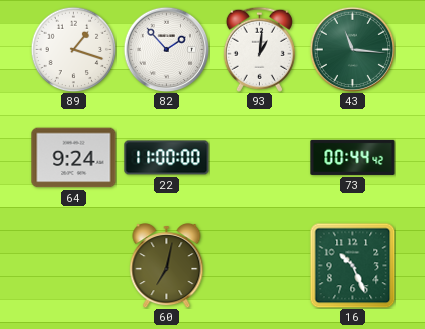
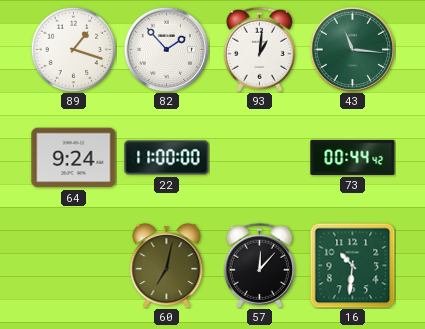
57: none -> 12:07 (259, 265)
16: 10:26 -> 10:31 (352, 265)
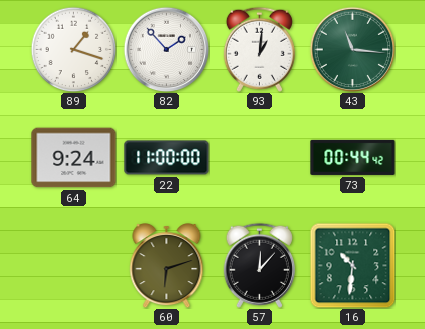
60: 7:02 -> 6:12 (167, 266)
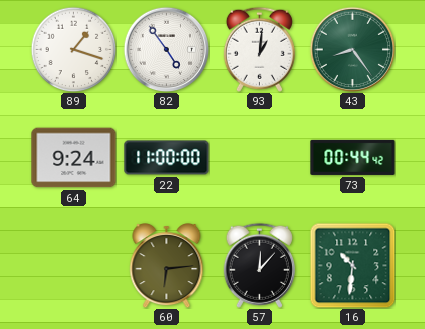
82: 1:53 -> 4:54 (166, 49)
43: 11:16 -> 8:24 (352, 49)
60: 6:12 -> 6:14 (167, 266)
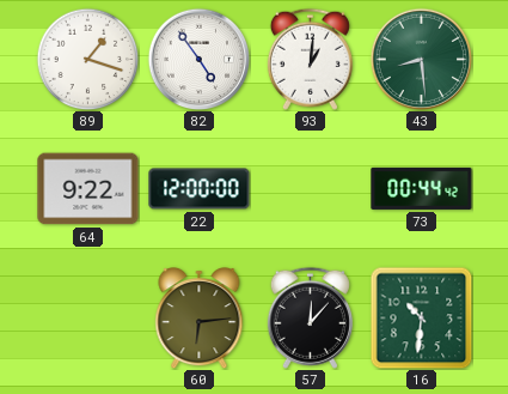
43: 8:24 -> 8:29 (421, 59)
64: 9:24 -> 9:22 (88, 189)
22: 11:00 -> 12:00 (200, 189)
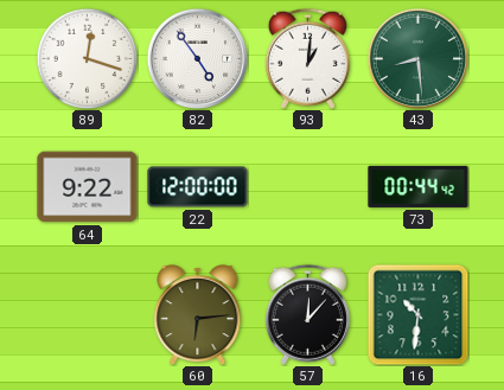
89: 1:18 -> 12:18 (87, 58)
